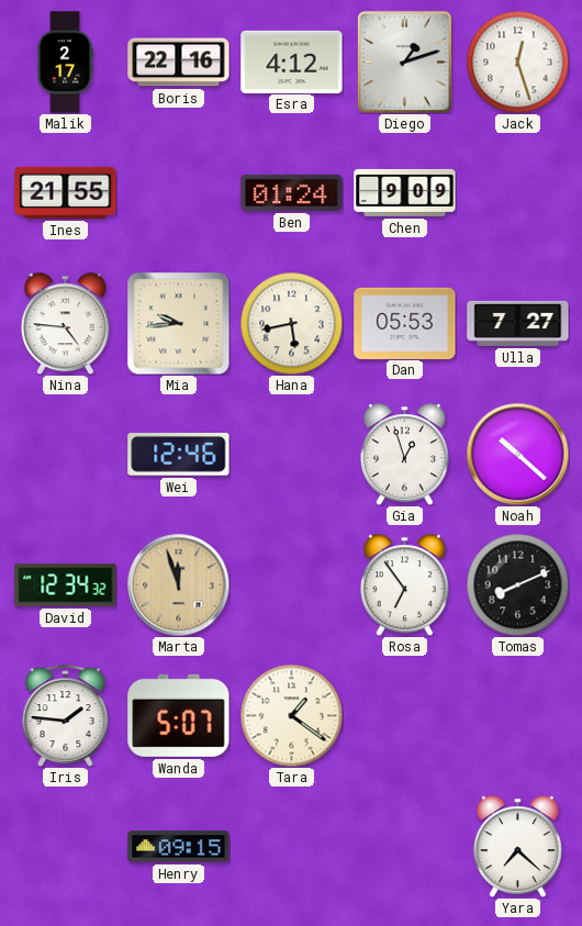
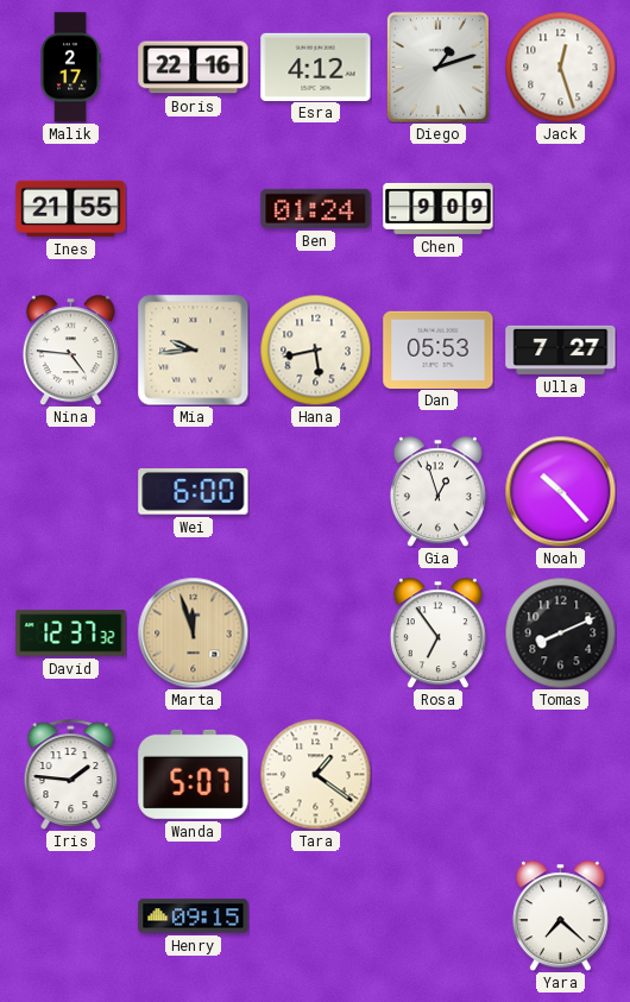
Wei: 12:46 -> 6:00 (194, 492)
Noah: 10:22 -> 10:23 (560, 491)
David: 12:34 -> 12:37 (71, 634)
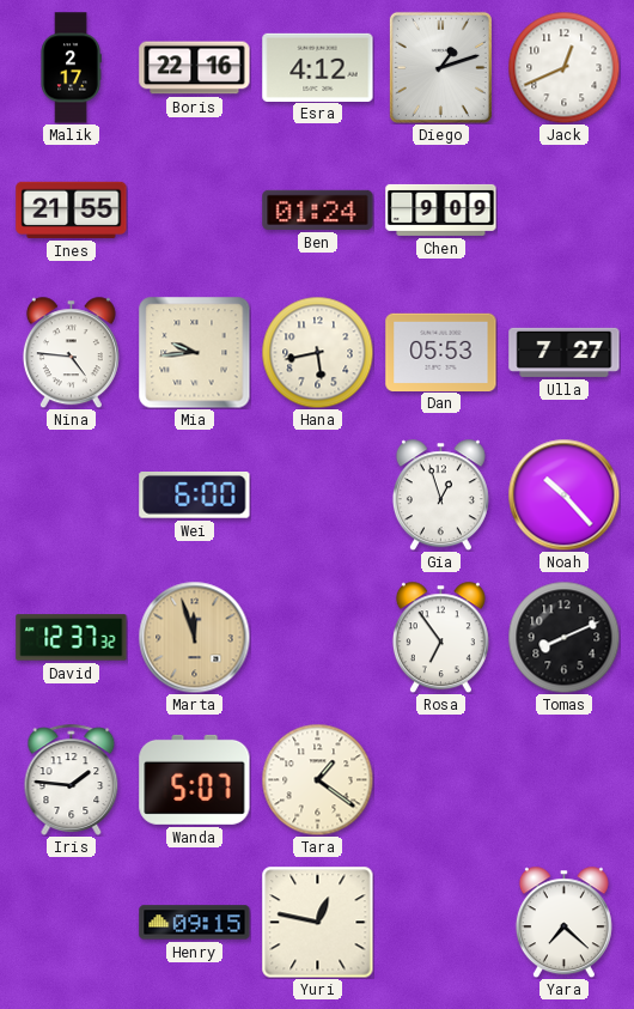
Jack: 12:27 -> 12:41 (563, 67)
Yuri: none -> 12:47 (317, 922)
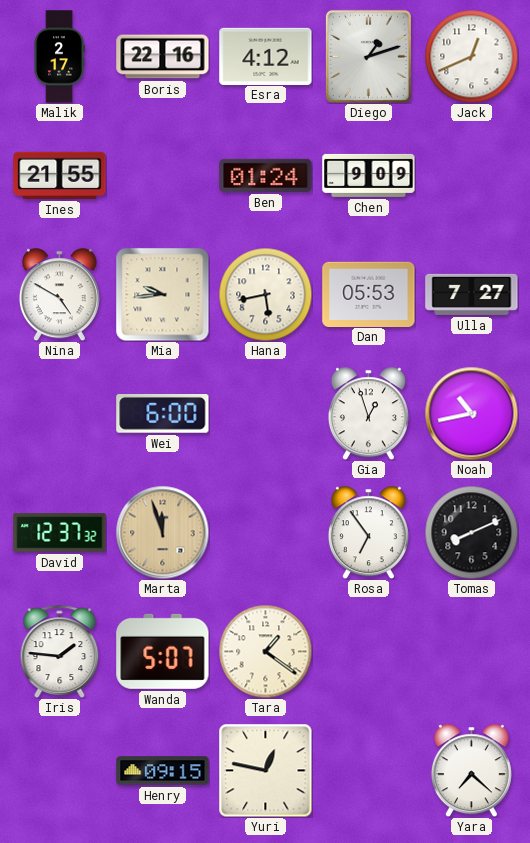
Nina: 4:46 -> 4:50 (59, 294)
Noah: 10:23 -> 10:43 (471, 413)
